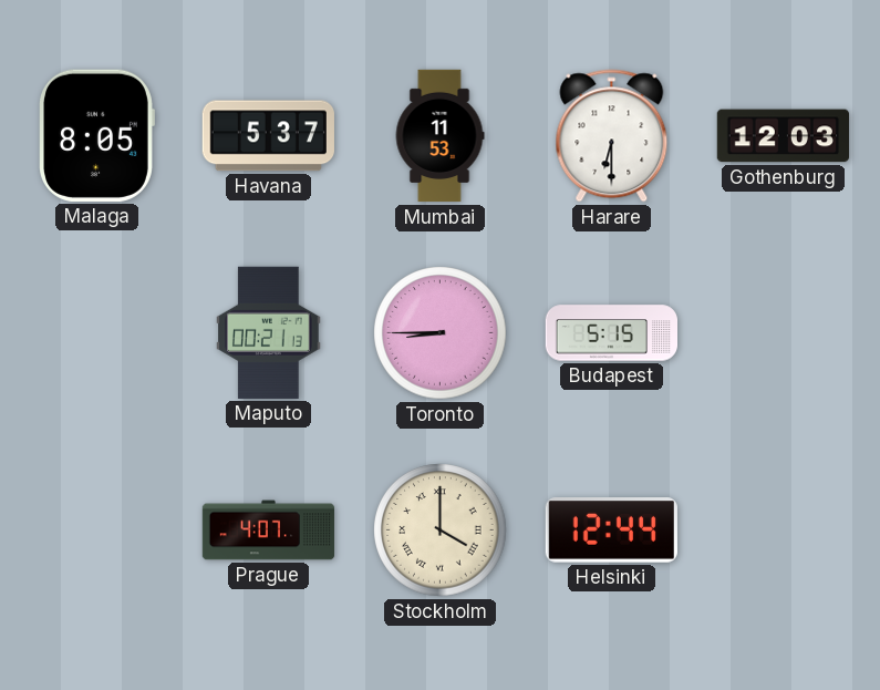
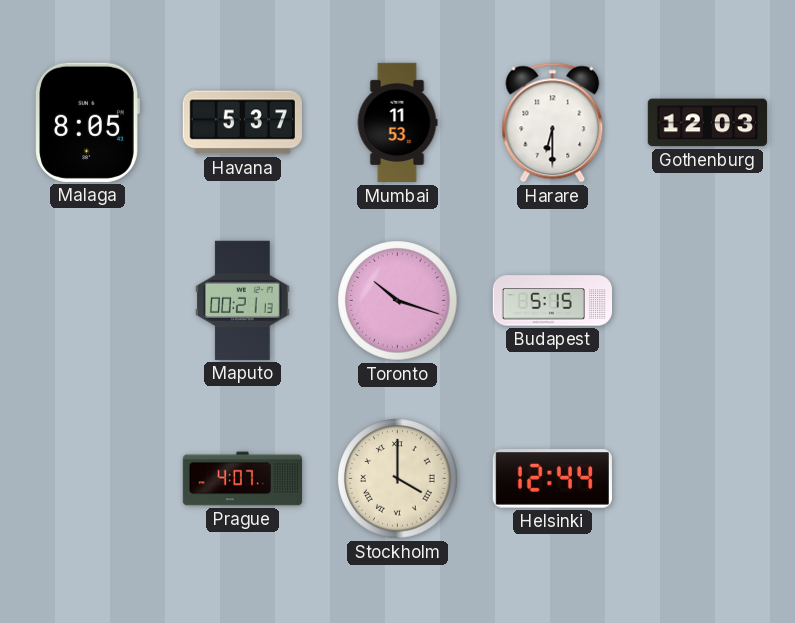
Toronto: 8:45 -> 10:18 (398, 301)
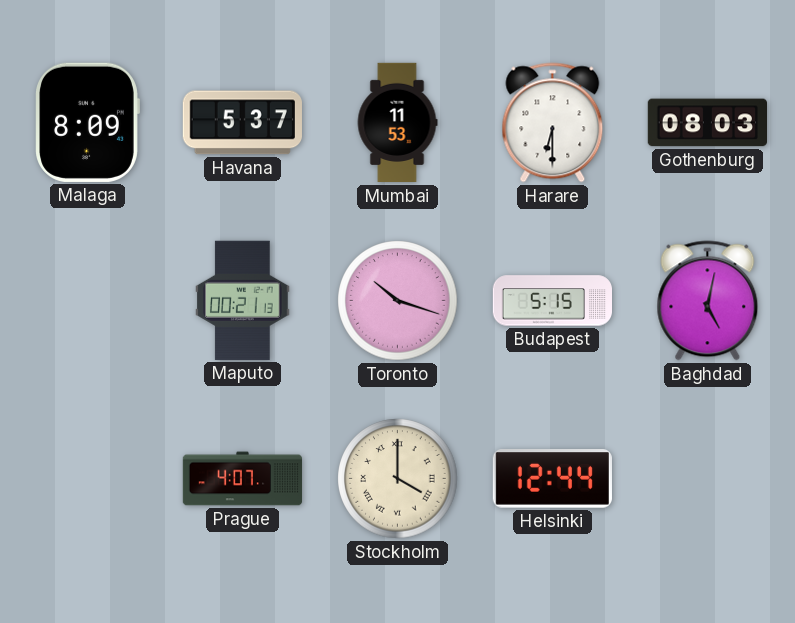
Malaga: 8:05 -> 8:09 (87, 122)
Gothenburg: 12:03 -> 08:03 (707, 123)
Baghdad: none -> 5:02 (708, 301)
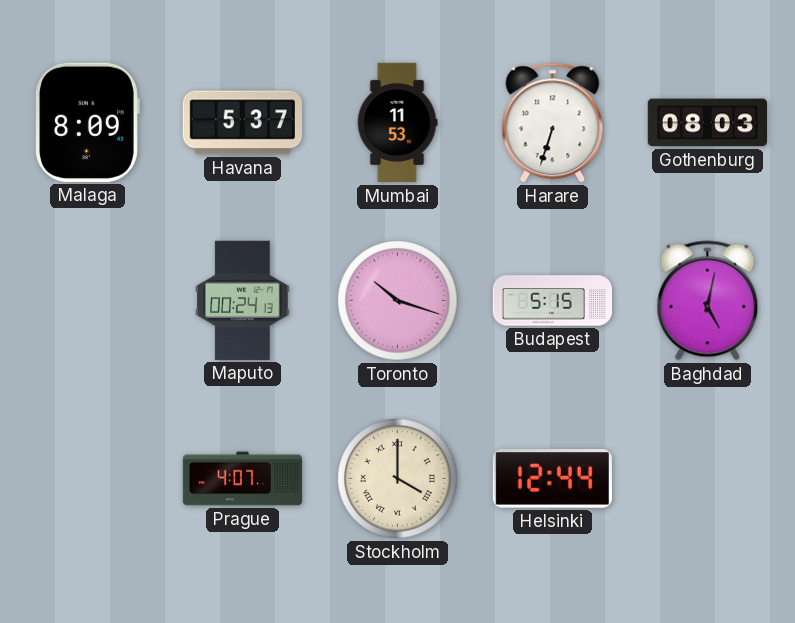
Harare: 6:30 -> 6:33 (553, 123)
Maputo: 00:21 -> 00:24 (243, 300)
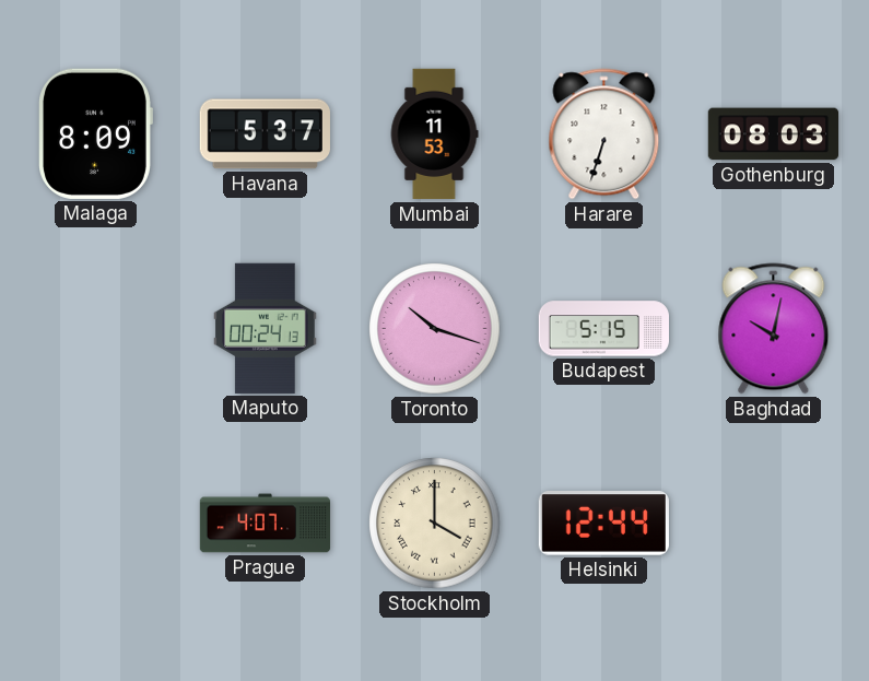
Baghdad: 5:02 -> 10:02 (774, 329)
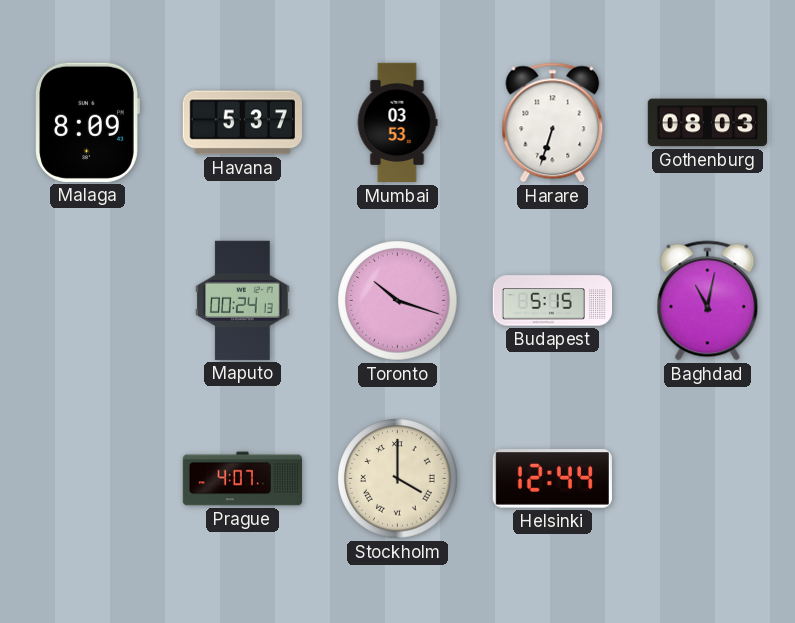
Mumbai: 11:53 -> 03:53 (397, 123)
Baghdad: 10:02 -> 11:02 (708, 301)
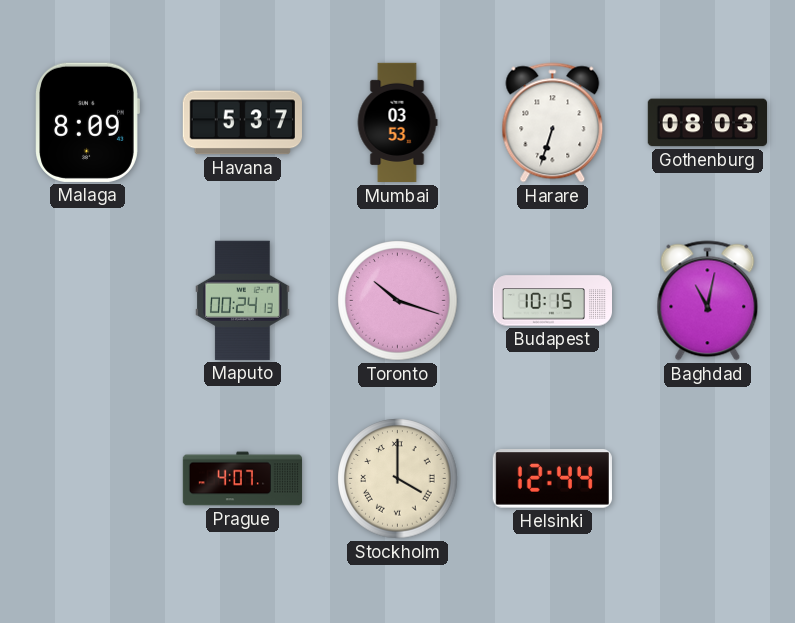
Budapest: 5:15 -> 10:15 (552, 301)
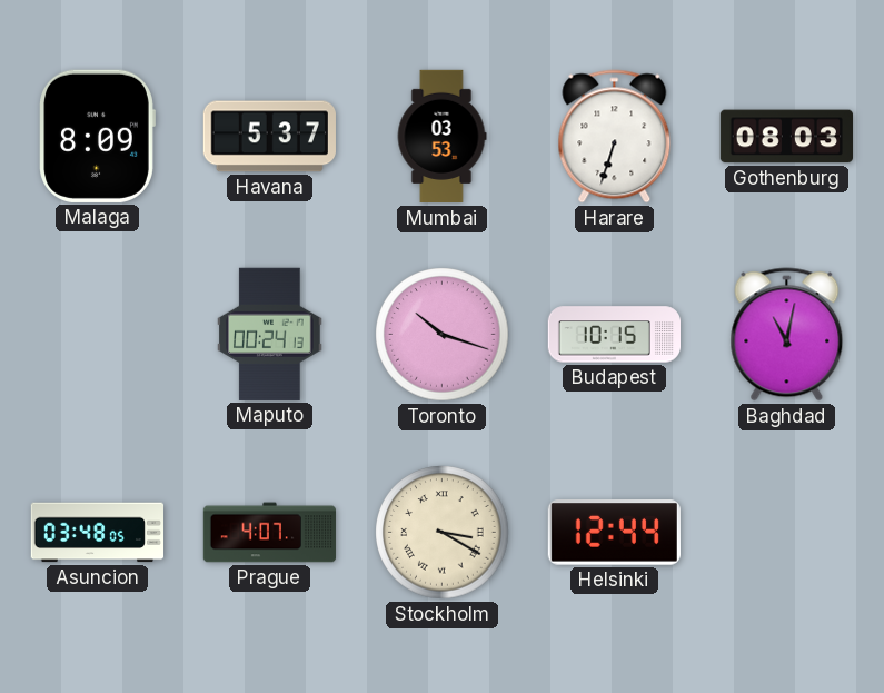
Asuncion: none -> 03:48 (97, 533)
Stockholm: 4:00 -> 3:20 (443, 533)
